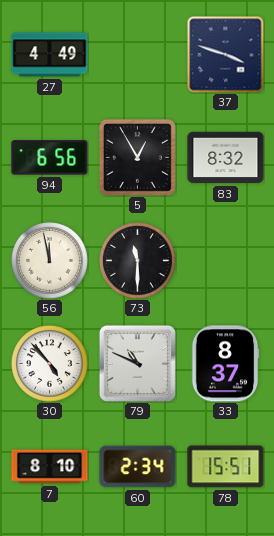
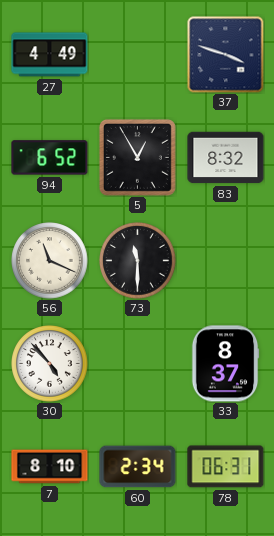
94: 6:56 -> 6:52 (50, 158)
56: 11:58 -> 11:19 (50, 261)
79: 10:49 -> none (137, 363)
78: 15:51 -> 06:31 (226, 467)
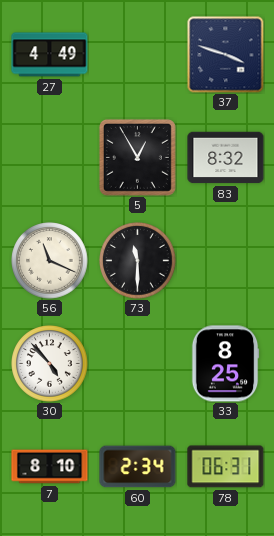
94: 6:52 -> none (50, 158)
33: 8:37 -> 8:25 (225, 364)
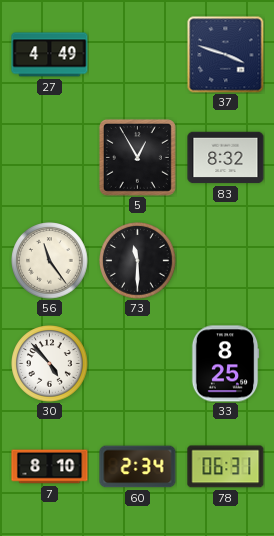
56: 11:19 -> 11:24 (50, 261)
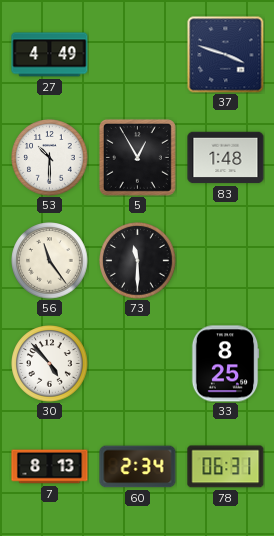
53: none -> 10:30 (50, 158)
83: 8:32 -> 1:48 (226, 158)
7: 8:10 -> 8:13 (50, 467)
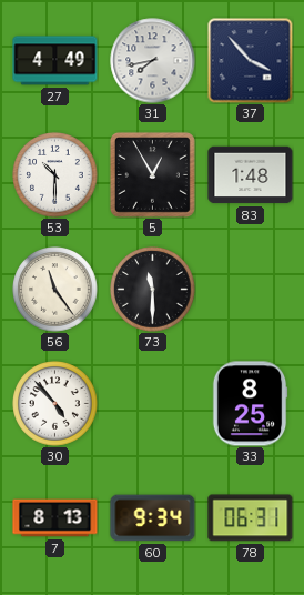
31: none -> 7:43 (153, 61)
37: 3:48 -> 3:53 (251, 61)
60: 2:34 -> 9:34 (153, 518)
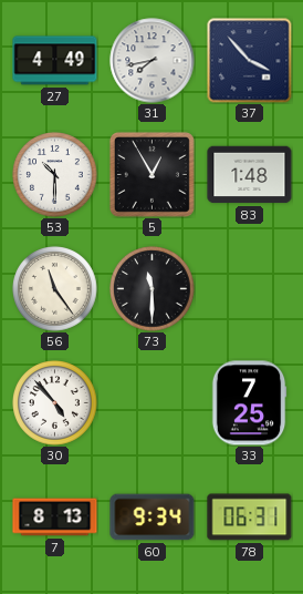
33: 8:25 -> 7:25 (249, 403)
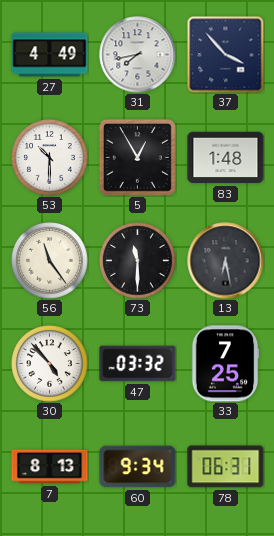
13: none -> 6:28 (226, 261)
47: none -> 03:32 (138, 364)
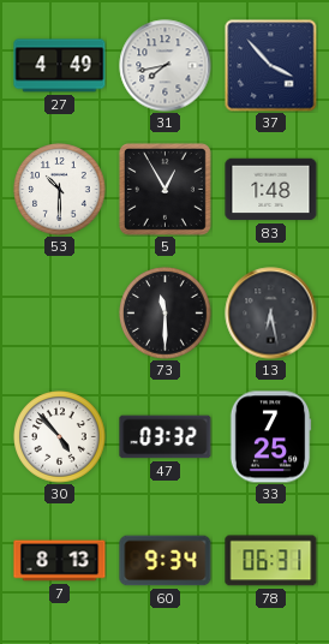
56: 11:24 -> none (50, 261)
